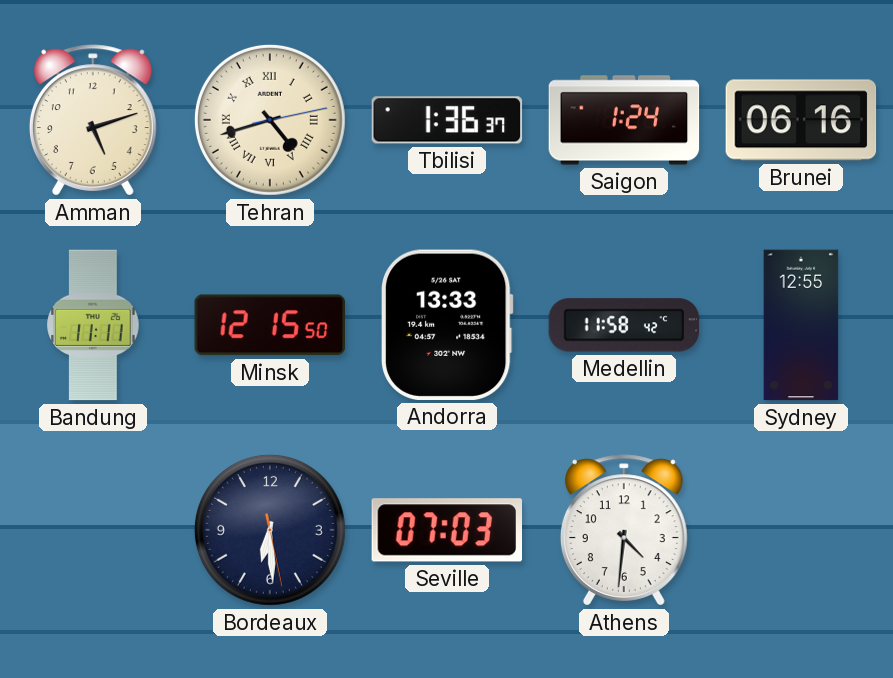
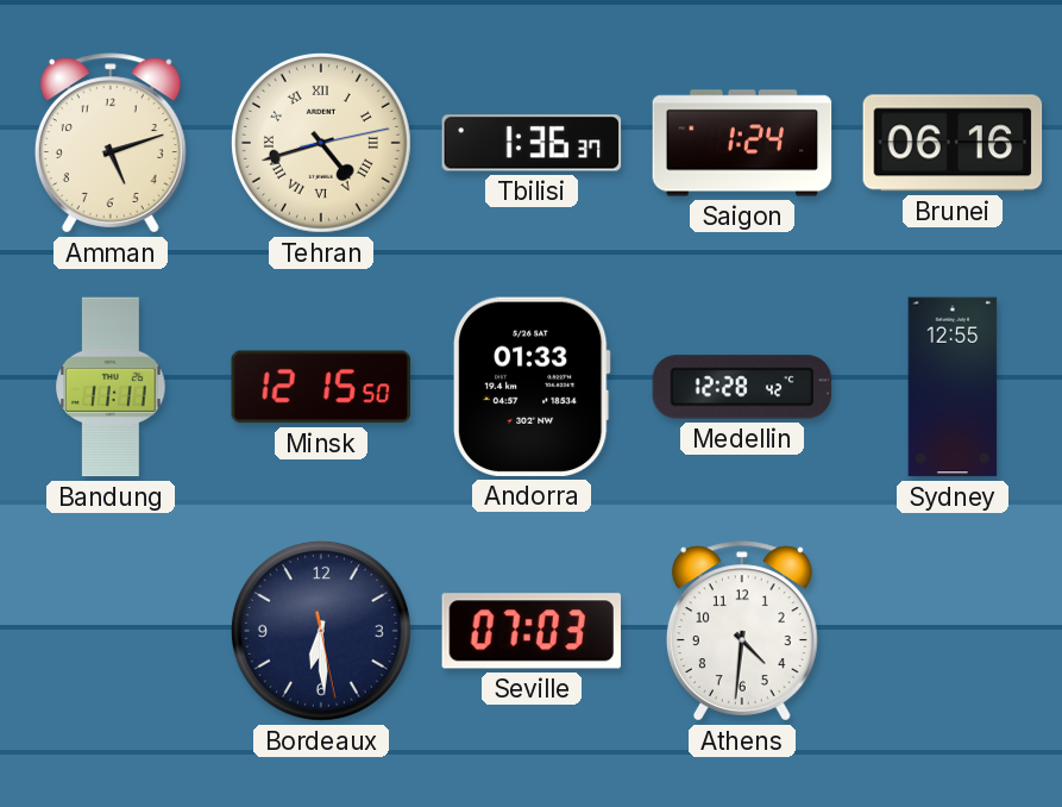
Andorra: 13:33 -> 01:33 (533, 387)
Medellin: 11:58 -> 12:28 (742, 387)
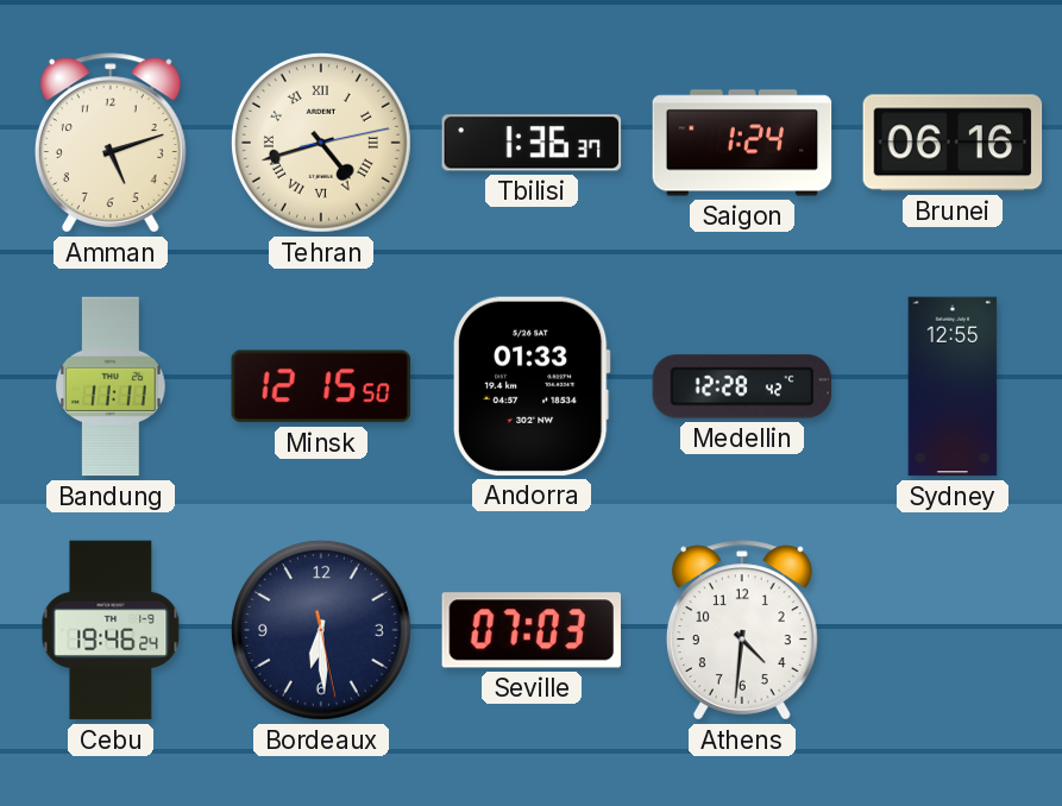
Cebu: none -> 19:46 (111, 630)
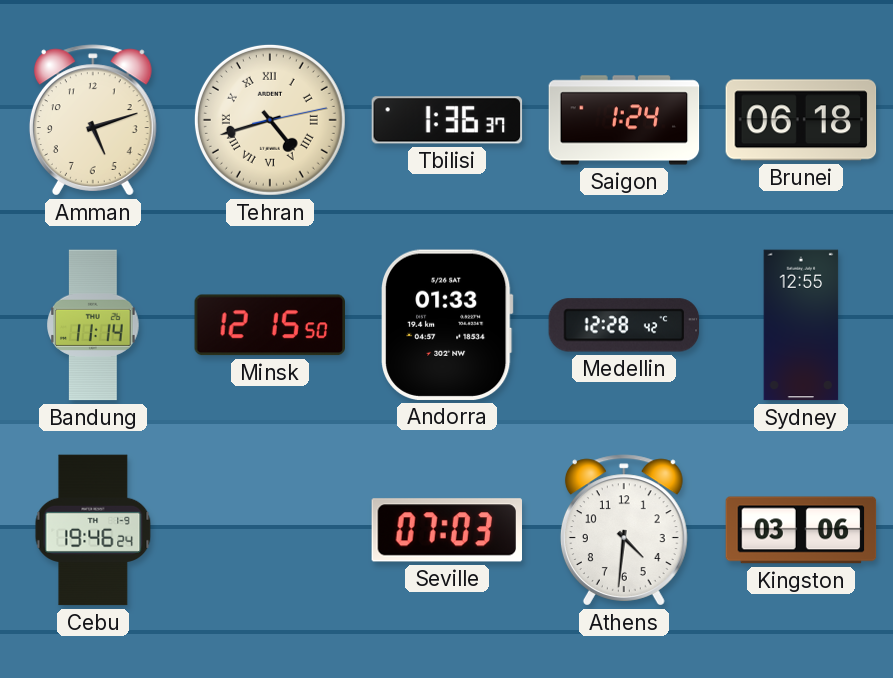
Brunei: 06:16 -> 06:18 (801, 120)
Bandung: 11:11 -> 11:14 (93, 325)
Bordeaux: 6:29 -> none (321, 630)
Kingston: none -> 03:06 (801, 530)
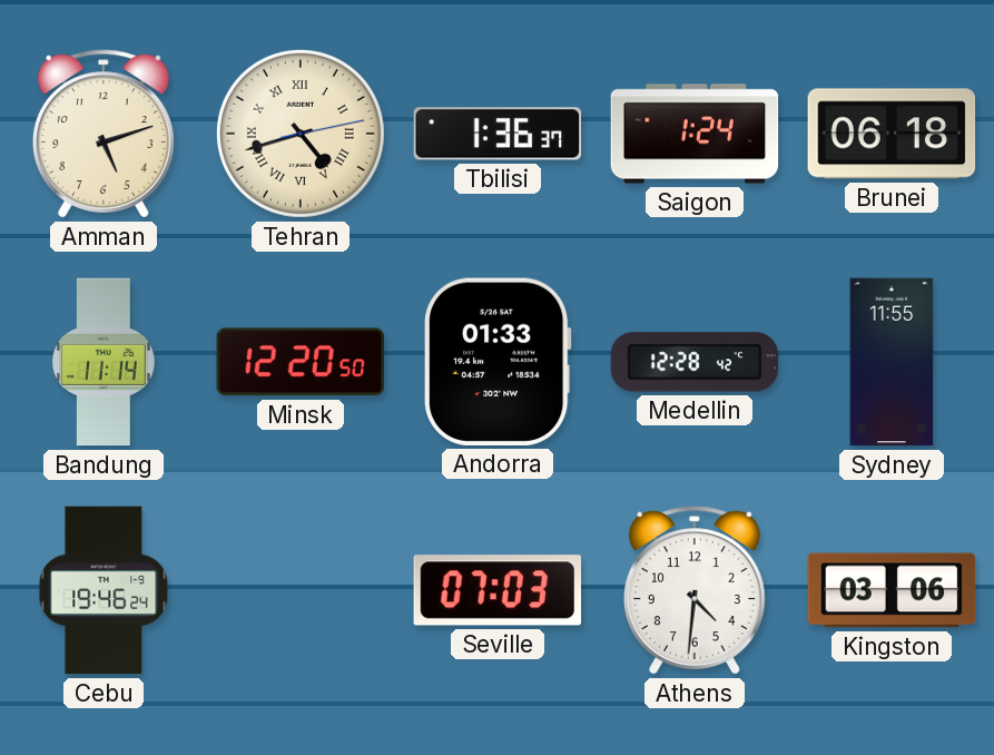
Minsk: 12:15 -> 12:20 (299, 362)
Sydney: 12:55 -> 11:55 (892, 362)
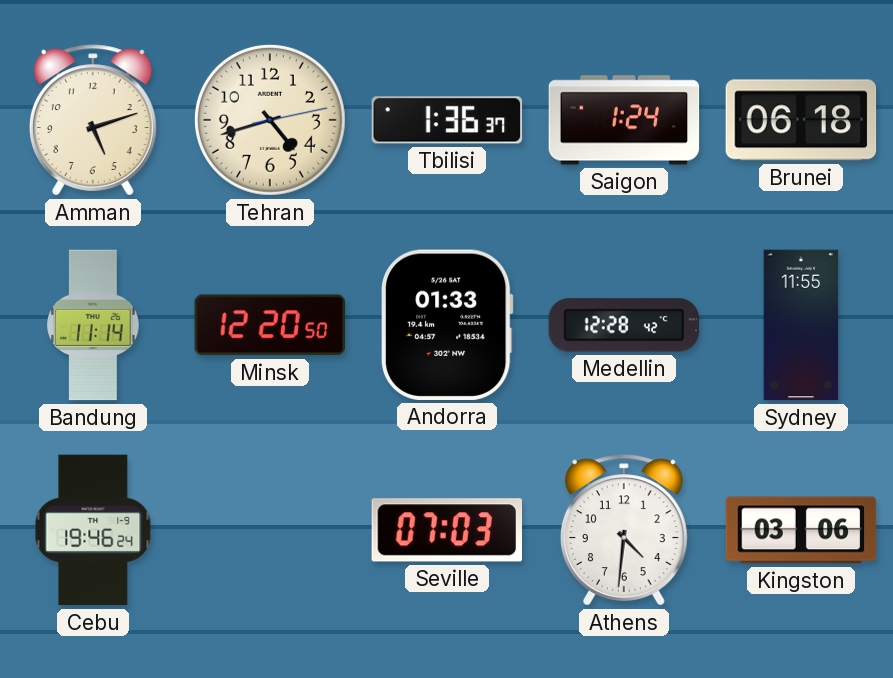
Tehran numerals: Roman -> Arabic (270, 120)
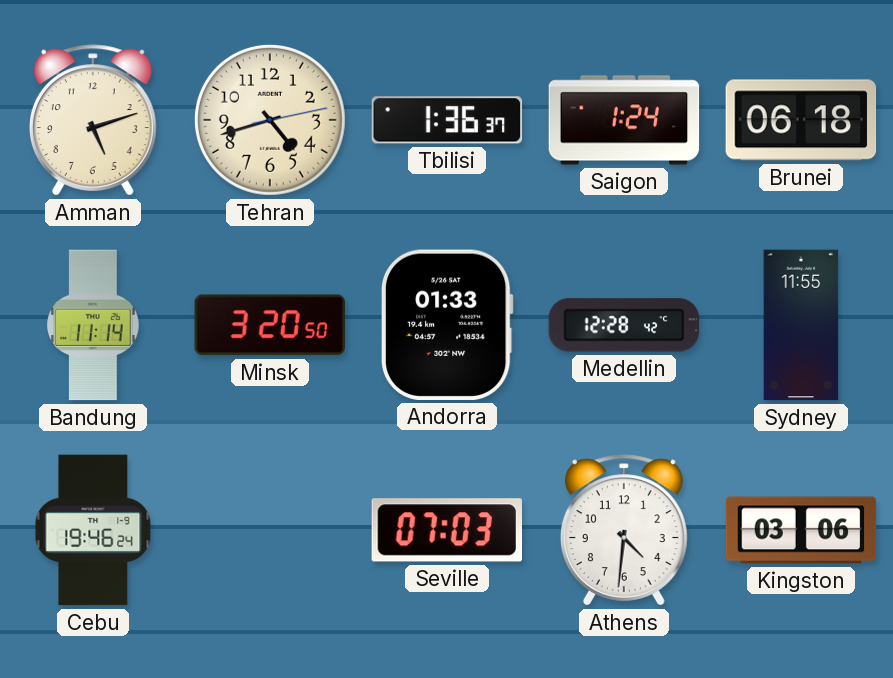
Minsk: 12:20 -> 3:20 (269, 325)
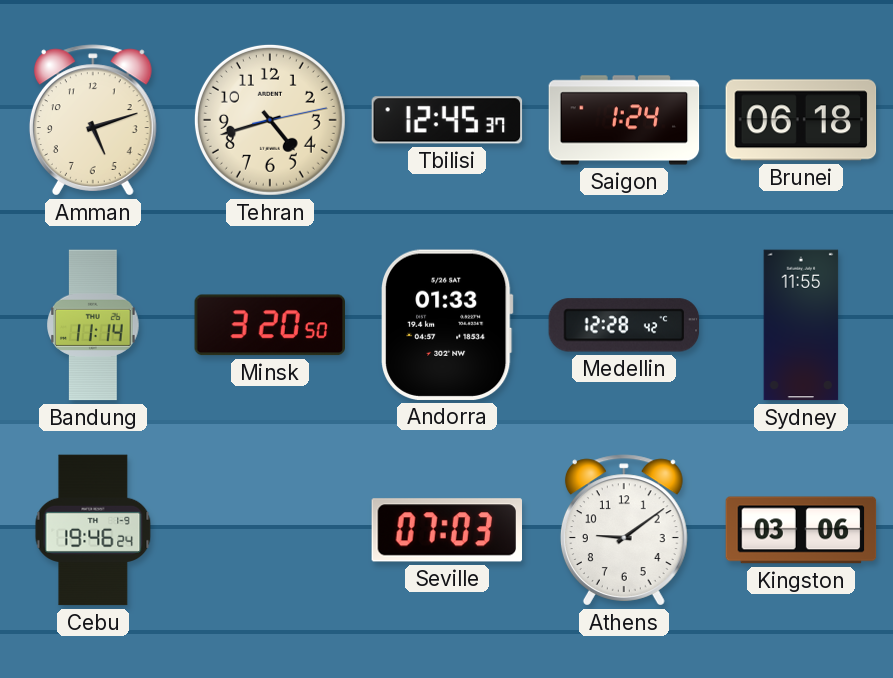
Tbilisi: 1:36 -> 12:45 (447, 120)
Athens: 4:31 -> 9:09 (624, 530)
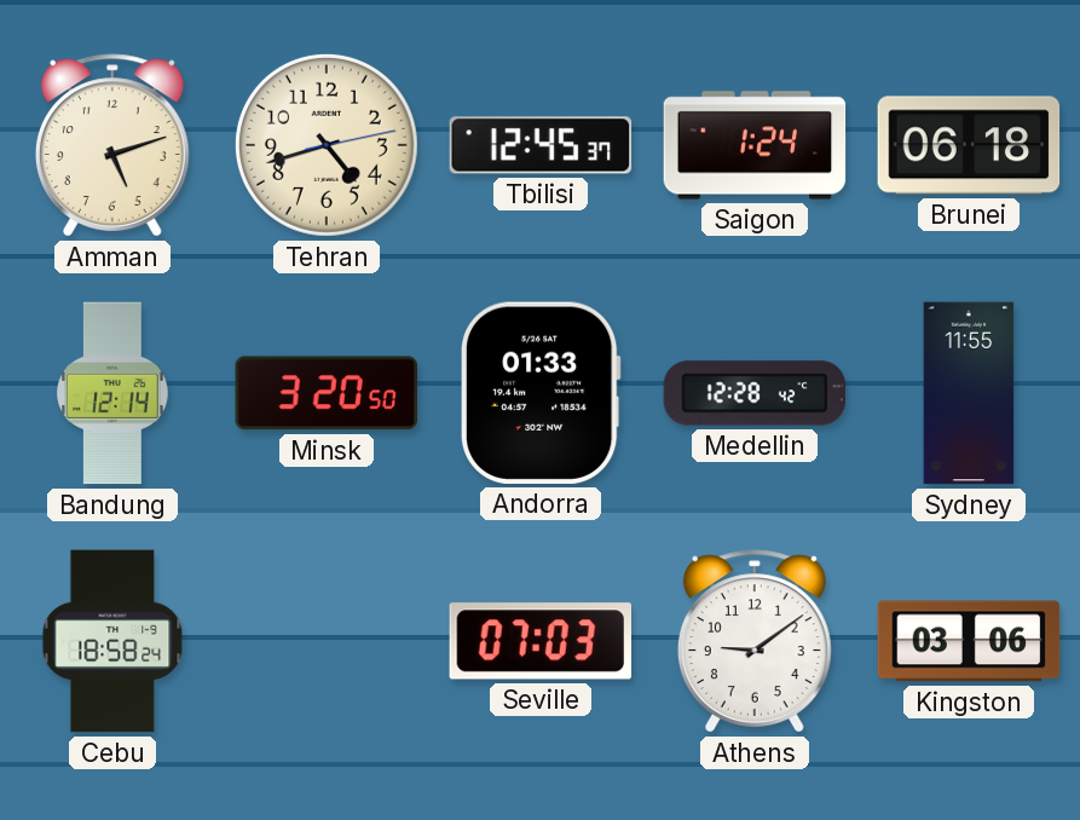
Bandung: 11:14 -> 12:14 (112, 393)
Cebu: 19:46 -> 18:58 (112, 641)
